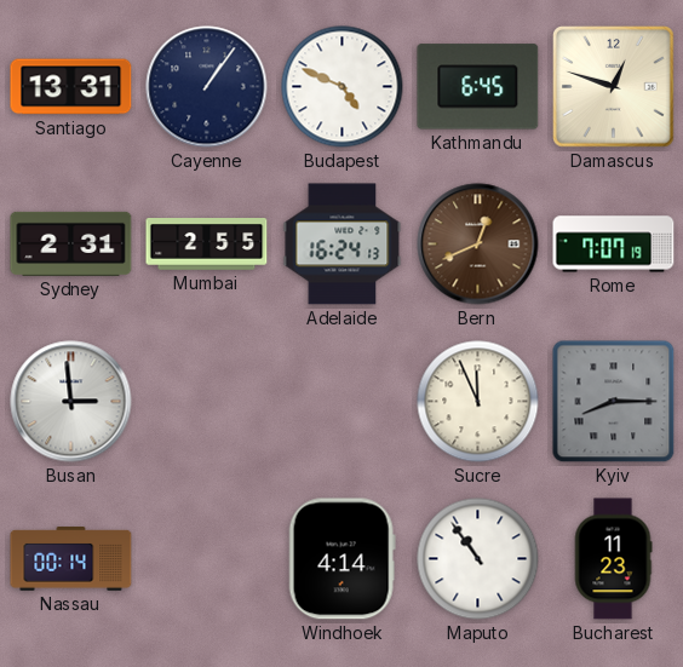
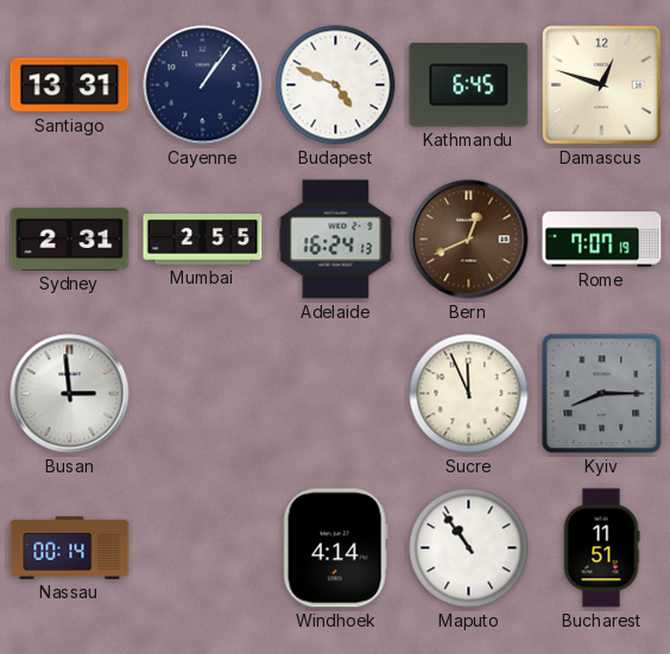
Bucharest: 11:23 -> 11:51 (601, 548)
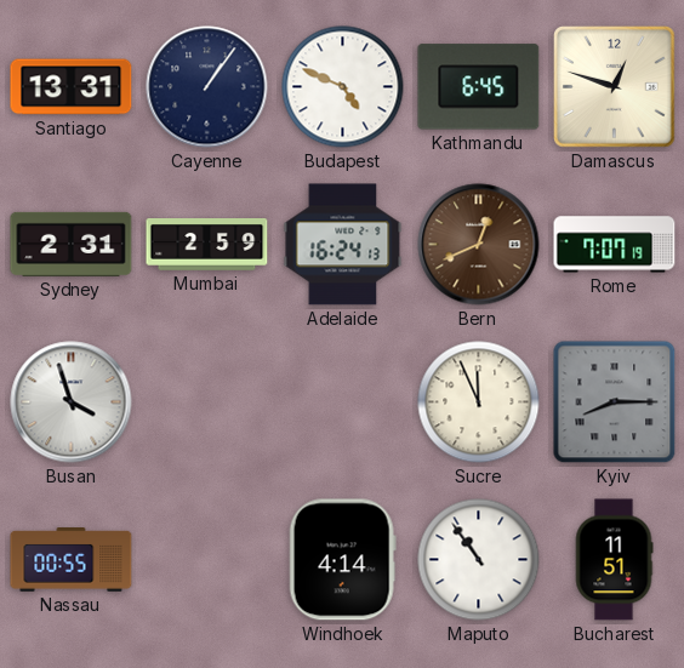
Mumbai: 2:55 -> 2:59 (207, 245)
Busan: 2:59 -> 3:57 (72, 402)
Nassau: 00:14 -> 00:55 (72, 560)
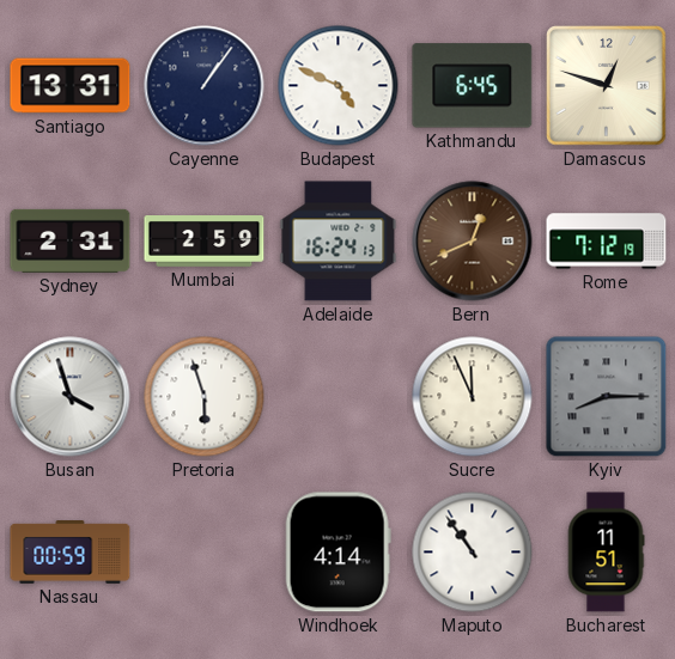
Rome: 7:07 -> 7:12 (607, 242)
Pretoria: none -> 5:57 (205, 397)
Nassau: 00:55 -> 00:59 (71, 553)
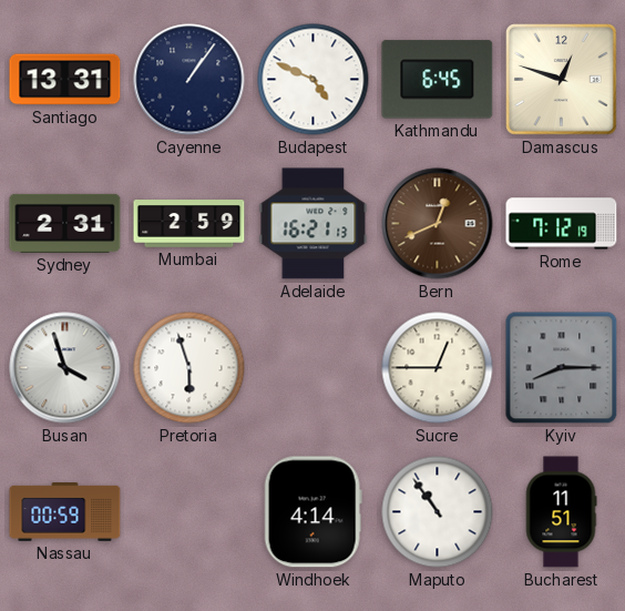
Adelaide: 16:24 -> 16:21 (314, 224)
Sucre: 11:56 -> 12:45 (438, 368)
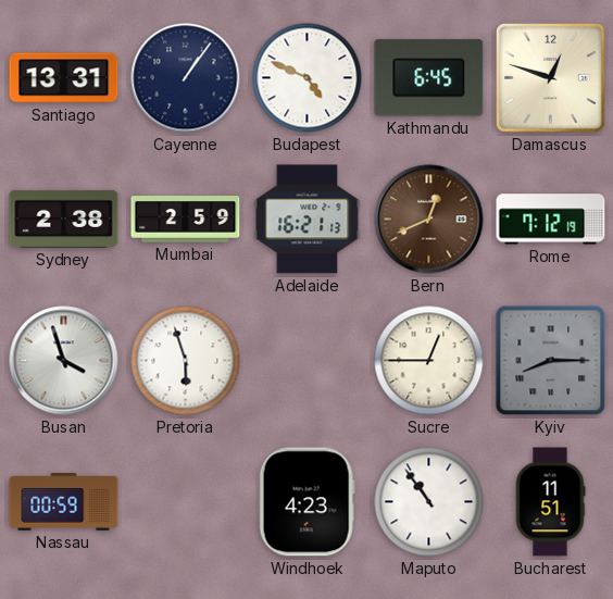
Sydney: 2:31 -> 2:38 (64, 219)
Windhoek: 4:14 -> 4:23 (306, 502)
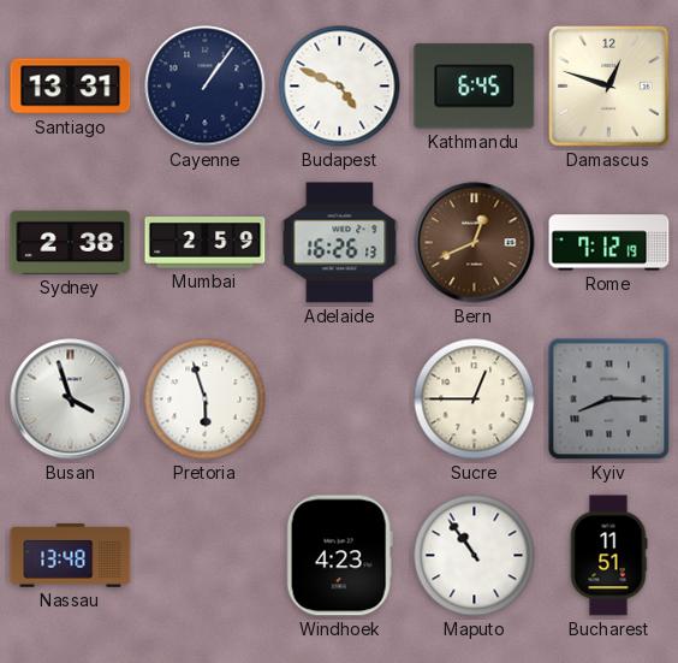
Adelaide: 16:21 -> 16:26 (340, 243)
Nassau: 00:59 -> 13:48 (71, 556)
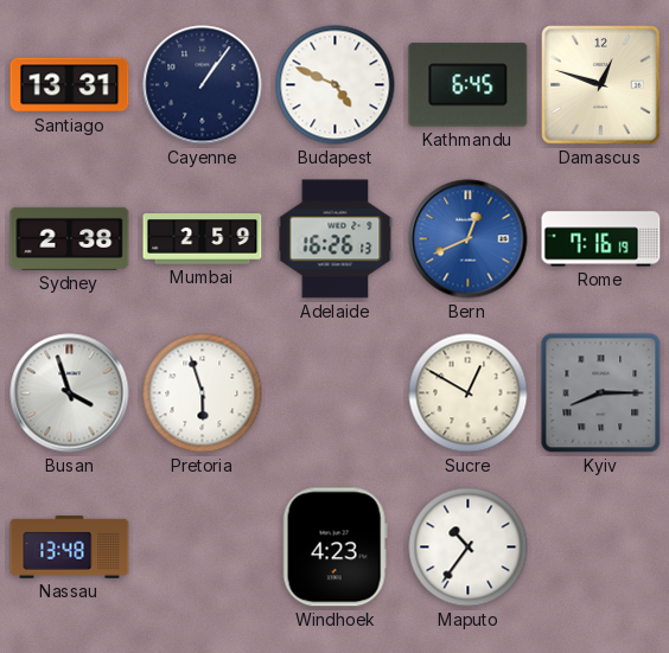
Bern dial: brown -> blue (469, 239)
Rome: 7:12 -> 7:16 (601, 239)
Sucre: 12:45 -> 12:50 (469, 393)
Maputo: 10:54 -> 10:36 (469, 548)
Bucharest: 11:51 -> none (608, 556)
